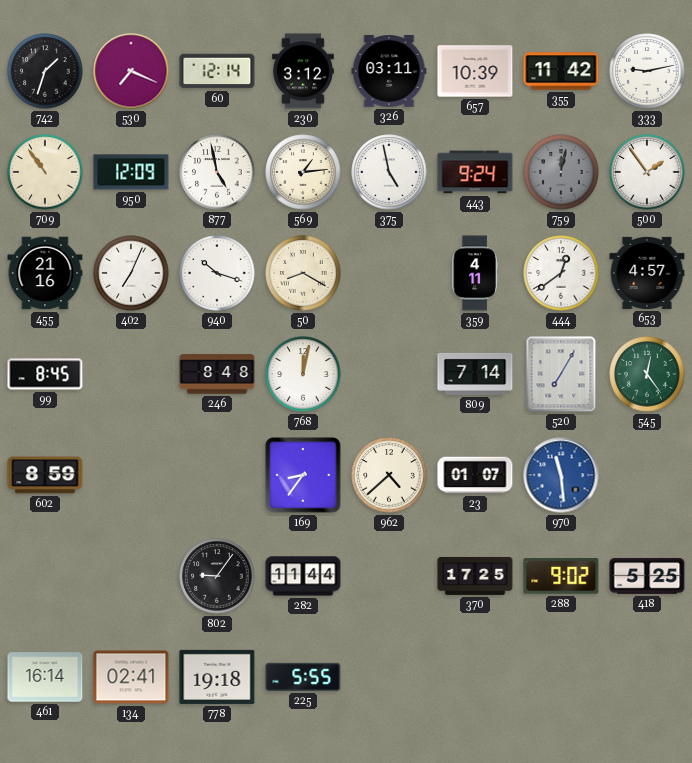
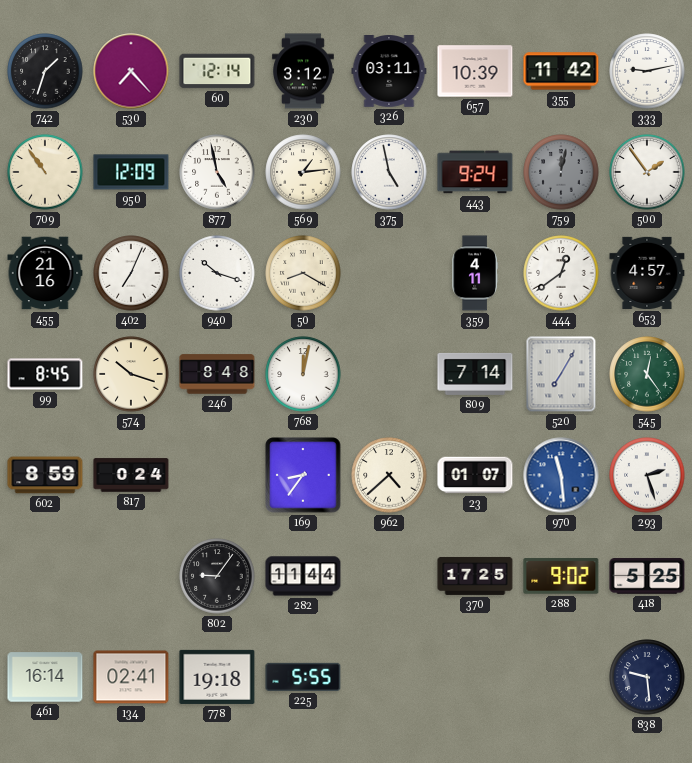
530: 7:19 -> 7:23 (131, 71)
574: none -> 10:18 (131, 374)
817: none -> 0:24 (131, 475)
293: none -> 2:27 (647, 475)
838: none -> 9:29 (647, 677)
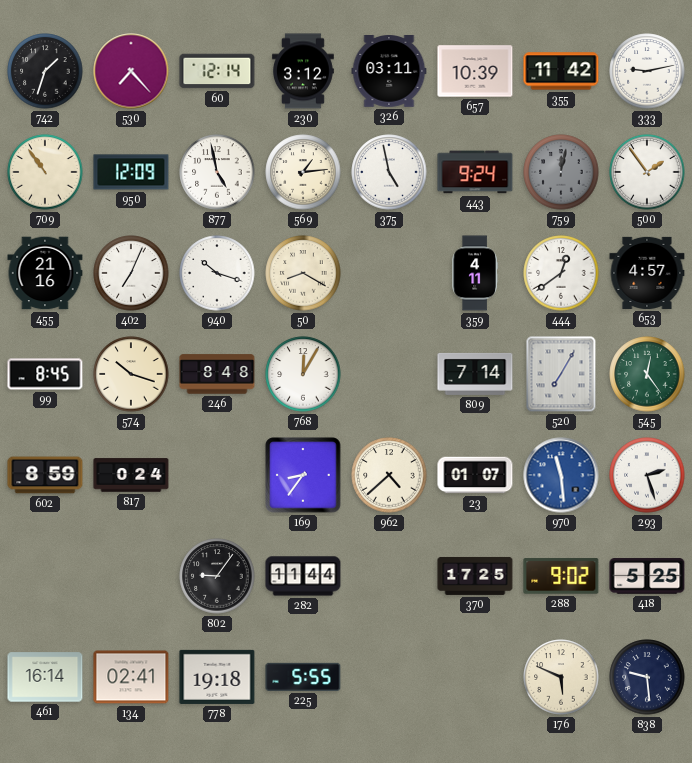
768: 12:02 -> 12:05 (303, 374)
176: none -> 5:49 (561, 677)
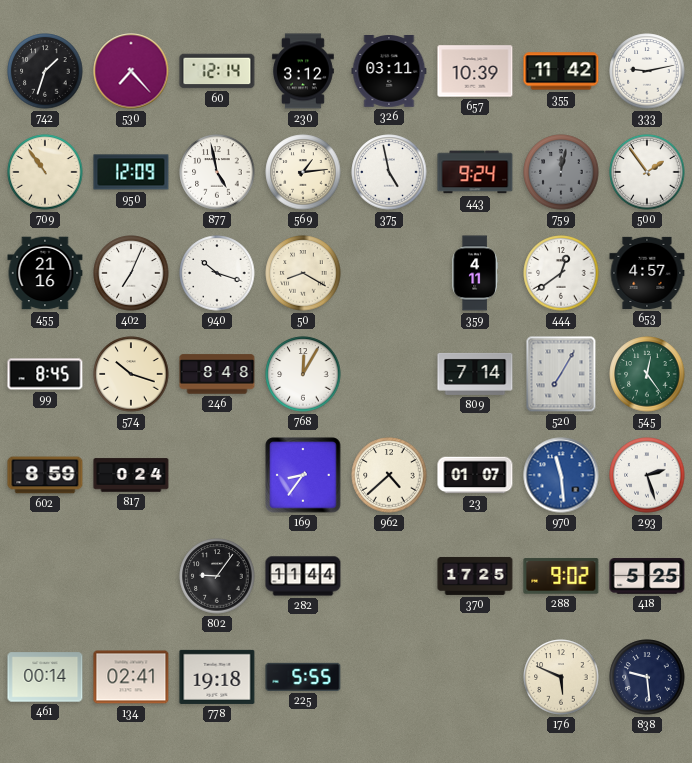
461: 16:14 -> 00:14 (45, 677)
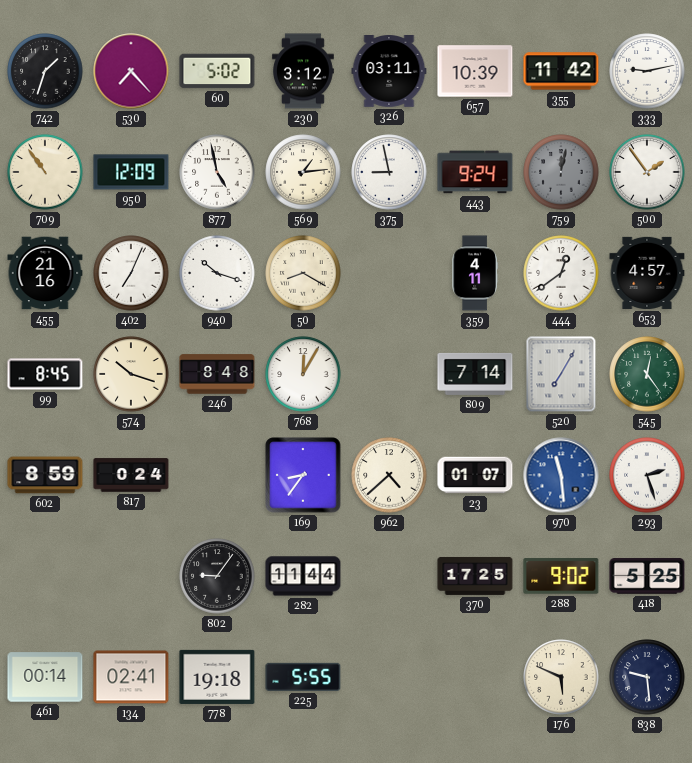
60: 12:14 -> 5:02 (217, 71)
375: 4:58 -> 8:58 (389, 172)
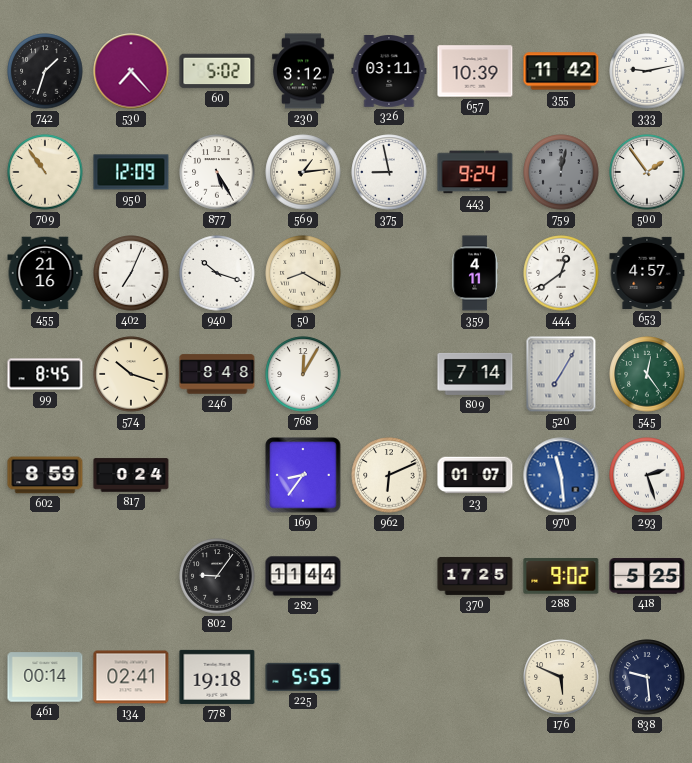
877: 4:58 -> 5:25 (217, 172)
962: 4:38 -> 6:11 (389, 475)
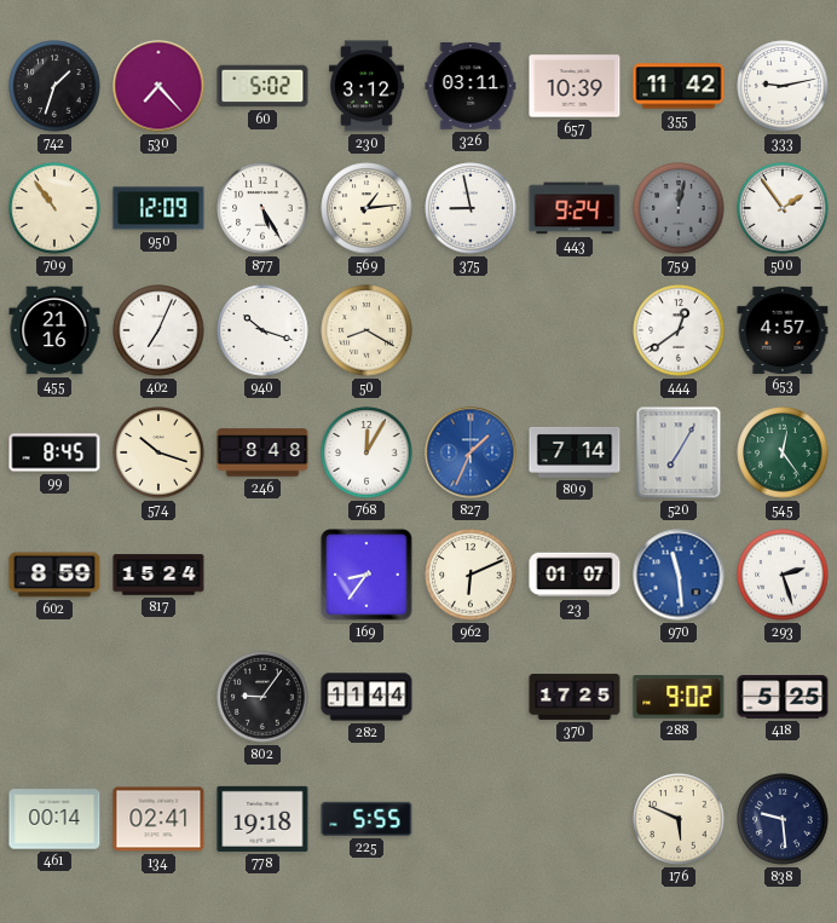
359: 4:11 -> none (475, 273)
827: none -> 1:34 (471, 452)
817: 0:24 -> 15:24 (158, 575)
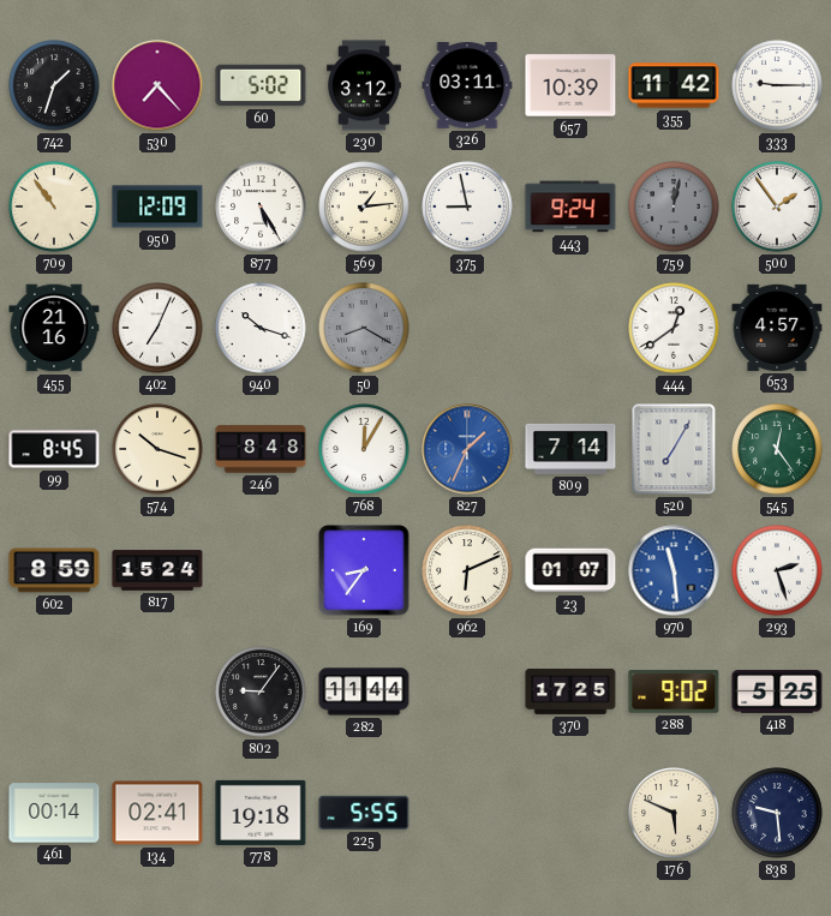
333: 9:13 -> 9:15 (777, 85)
50 dial: cream -> grey (364, 328)
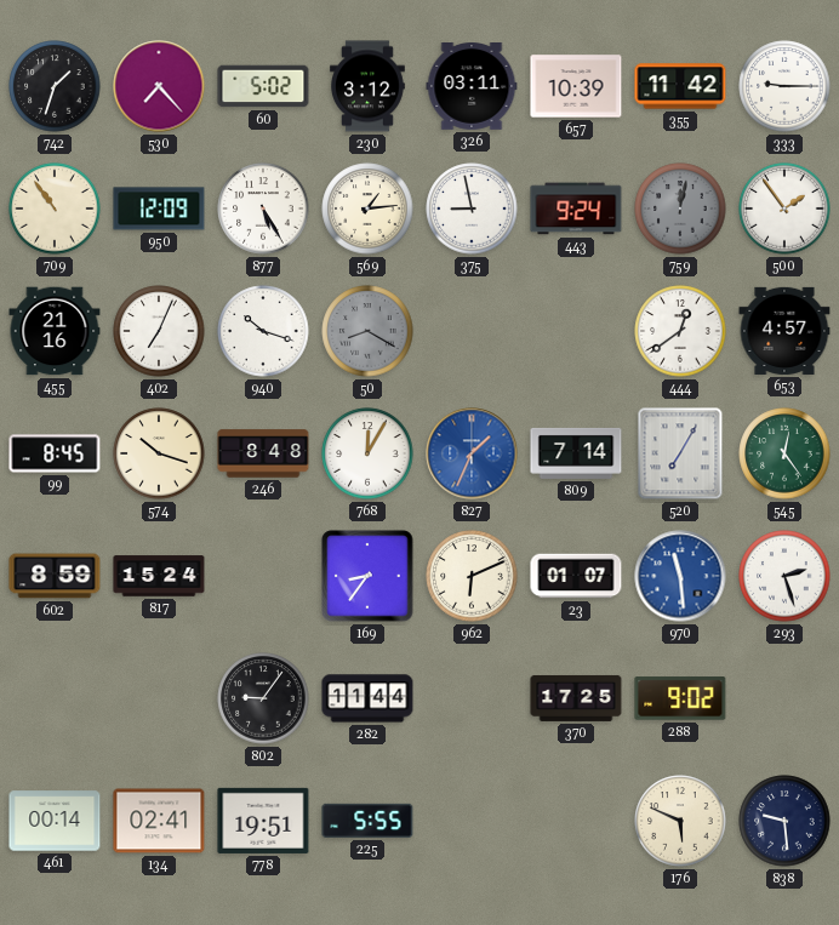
418: 5:25 -> none (777, 692)
778: 19:18 -> 19:51 (263, 821)
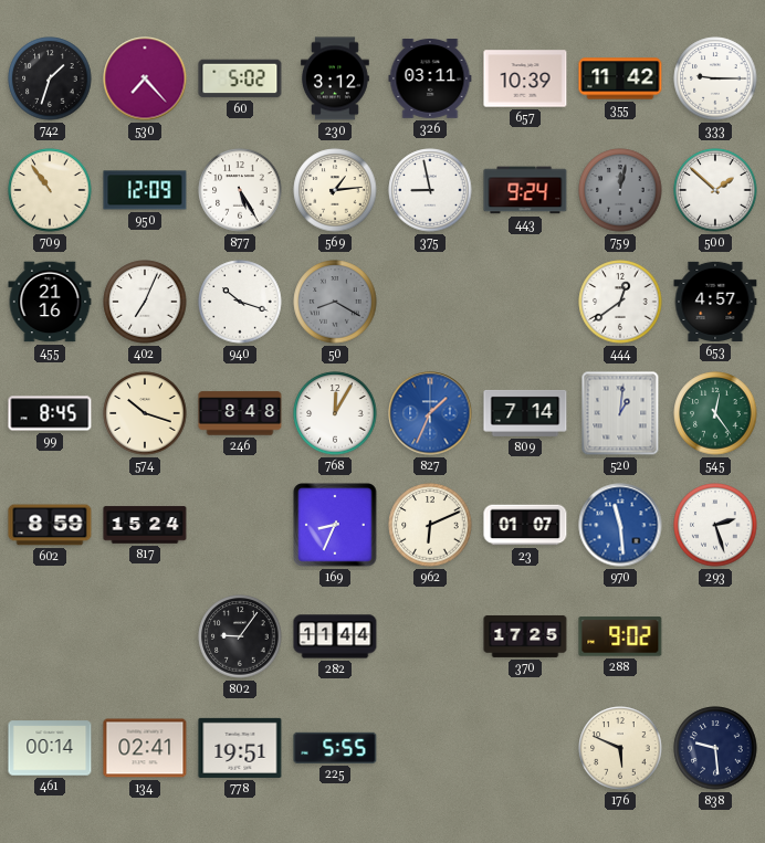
500: 1:54 -> 1:52 (715, 190)
520: 7:05 -> 1:01 (620, 413)
169: 8:36 -> 8:34 (335, 525)
